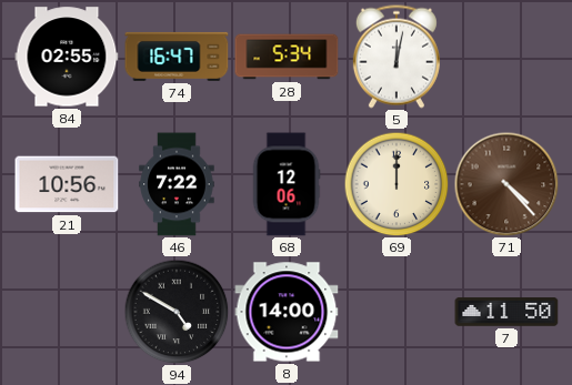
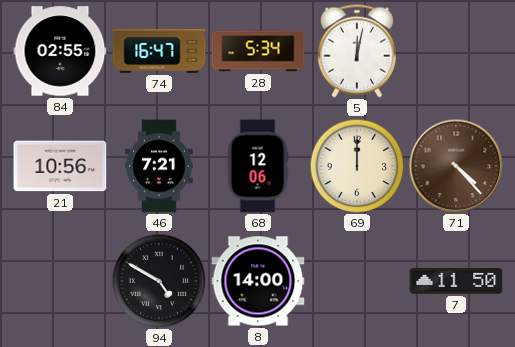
46: 7:22 -> 7:21 (159, 166)
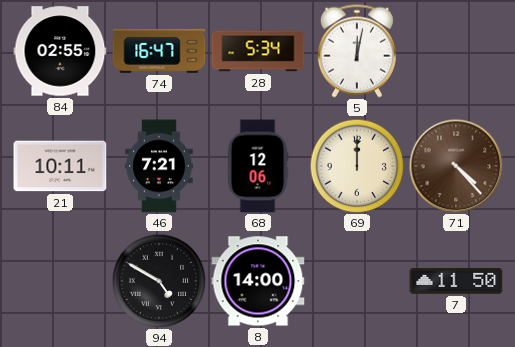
21: 10:56 -> 10:11 (60, 166)
